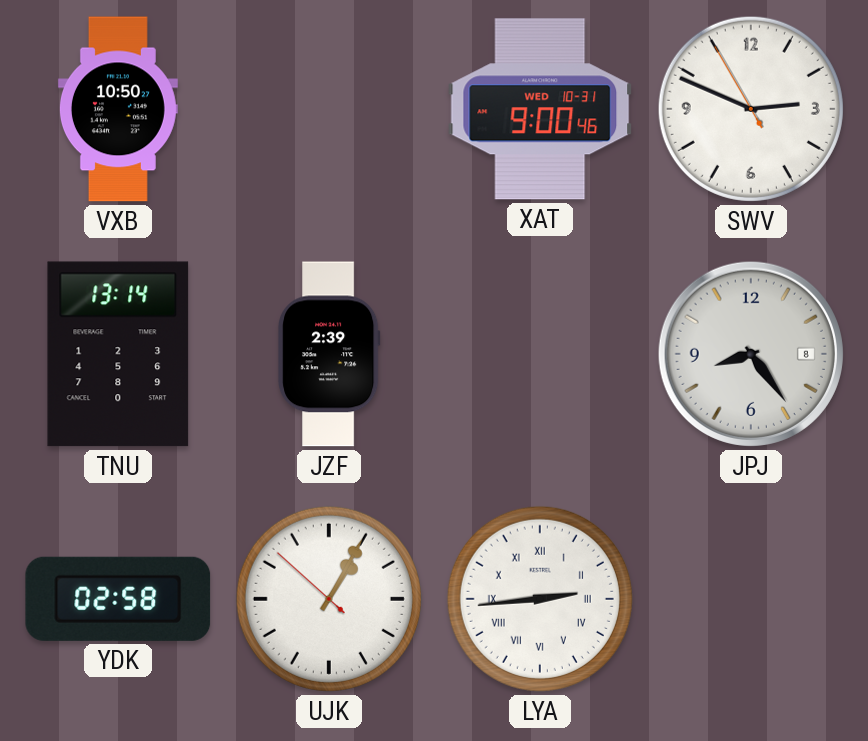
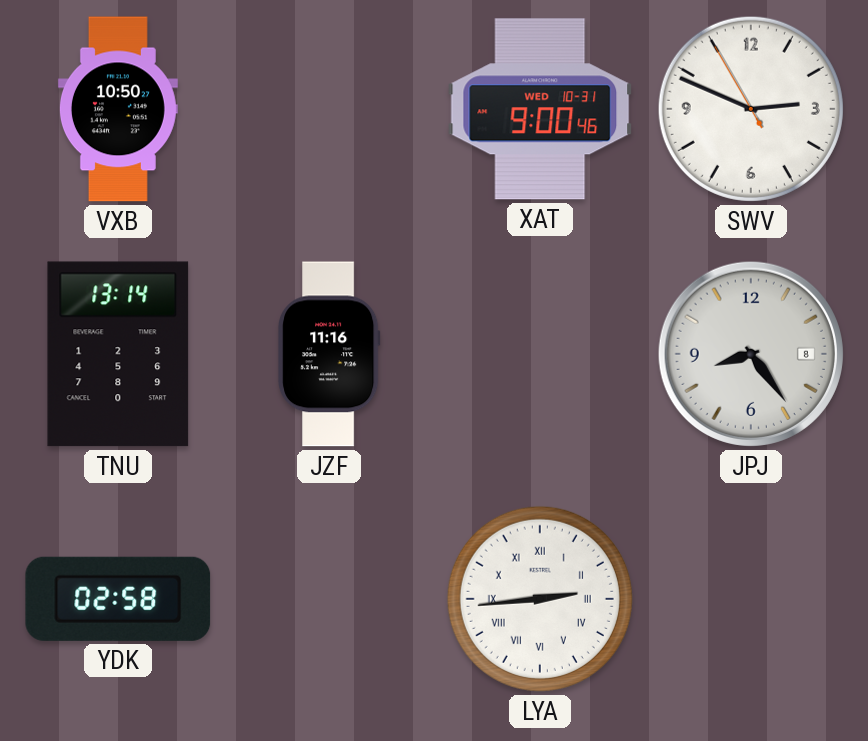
JZF: 2:39 -> 11:16 (329, 354)
UJK: 1:04 -> none (329, 599)
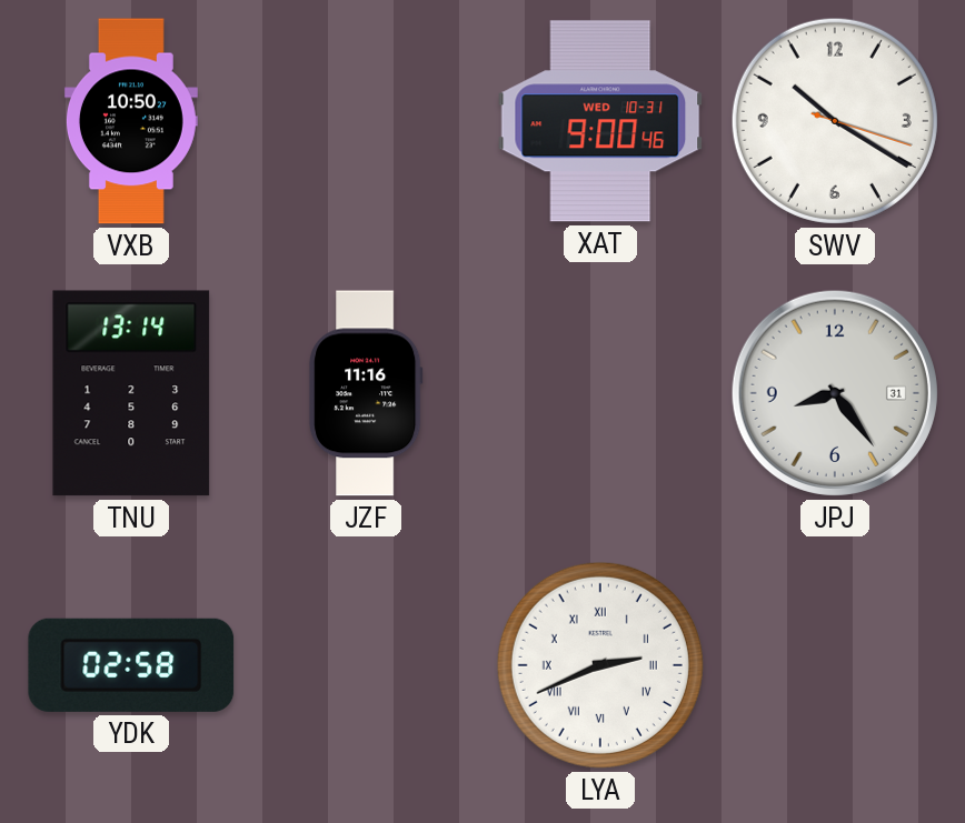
SWV: 2:48 -> 10:20 (835, 121)
JPJ date: 8 -> 31 (835, 393)
LYA: 2:44 -> 2:41 (600, 665)
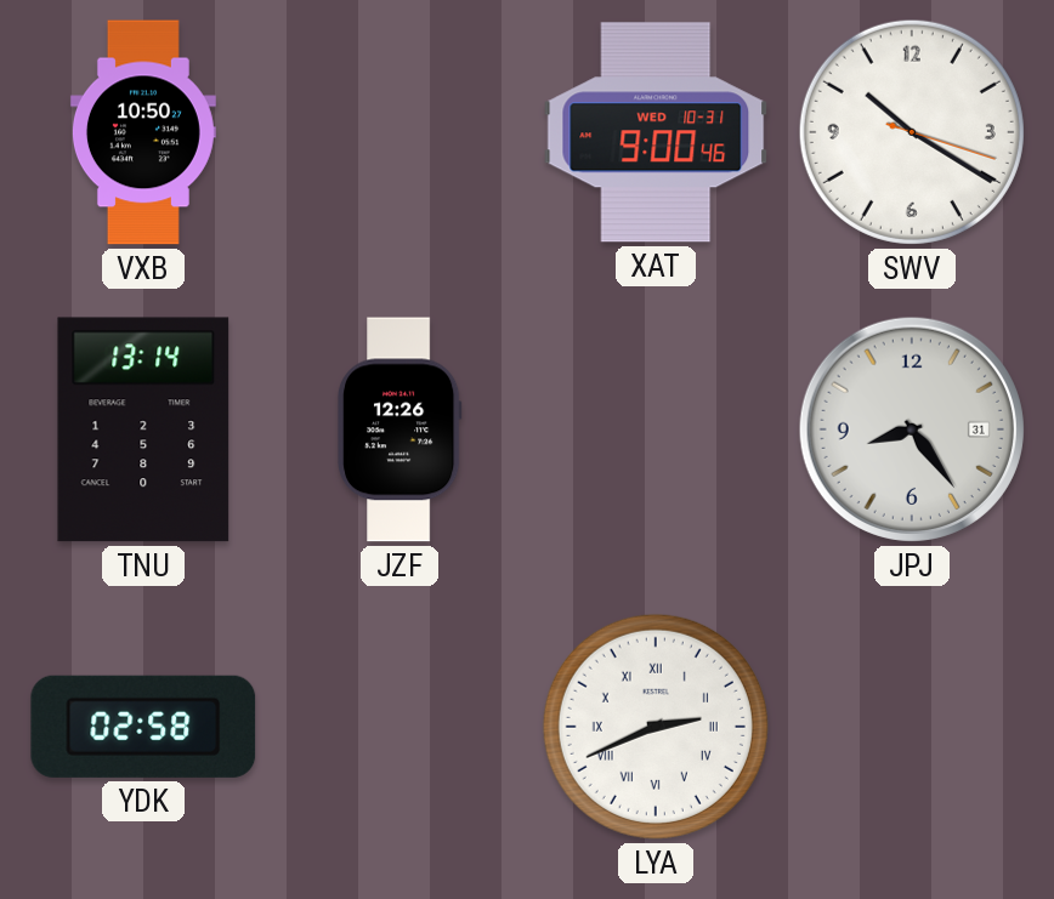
JZF: 11:16 -> 12:26 (399, 429)
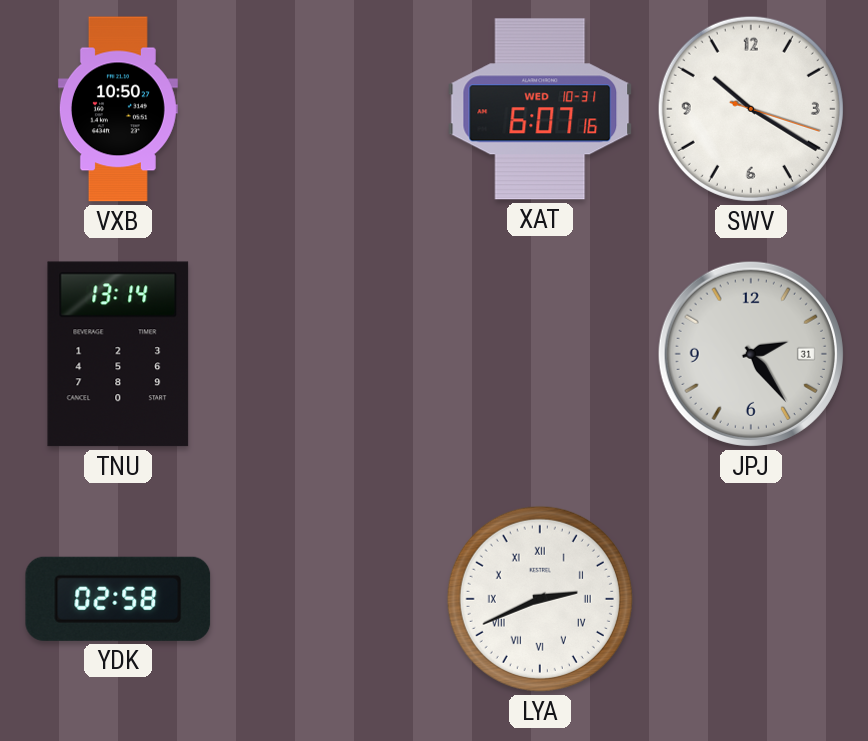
XAT: 9:00 -> 6:07 (540, 109)
JZF: 12:26 -> none (399, 429)
JPJ: 8:24 -> 2:24 (751, 354)
